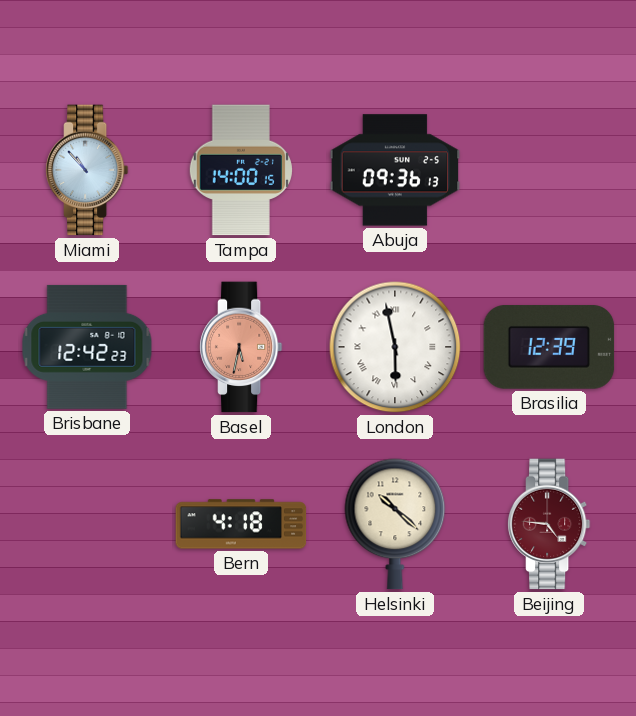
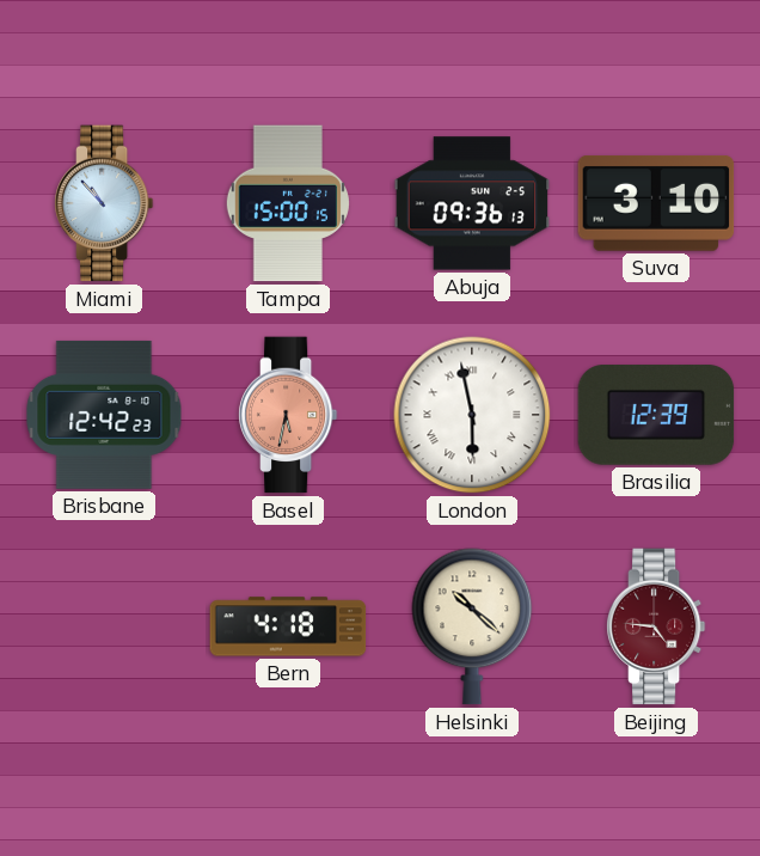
Tampa: 14:00 -> 15:00 (288, 203)
Suva: none -> 3:10 (656, 203)
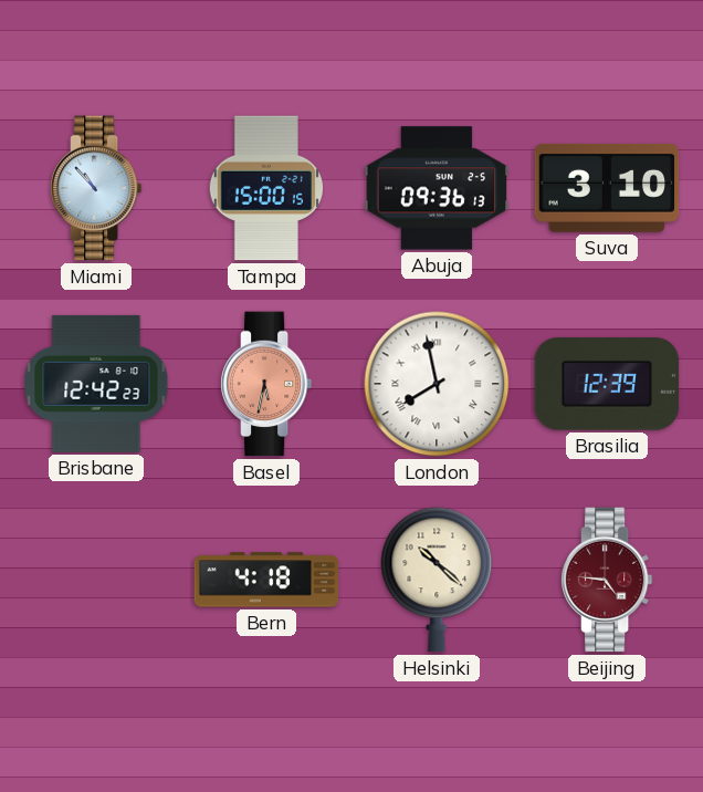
London: 5:58 -> 7:58 (437, 384)
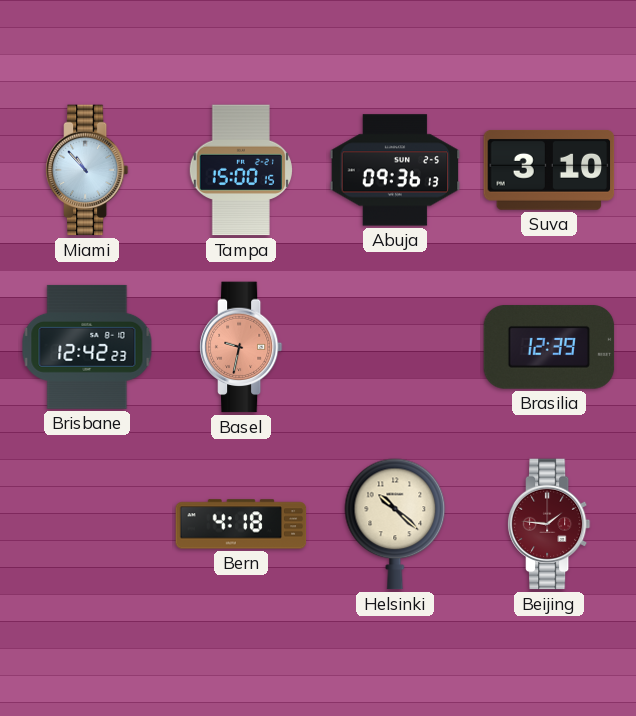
Basel: 5:32 -> 9:32 (241, 347)
London: 7:58 -> none (437, 384)
Beijing: 4:46 -> 1:46 (549, 524)
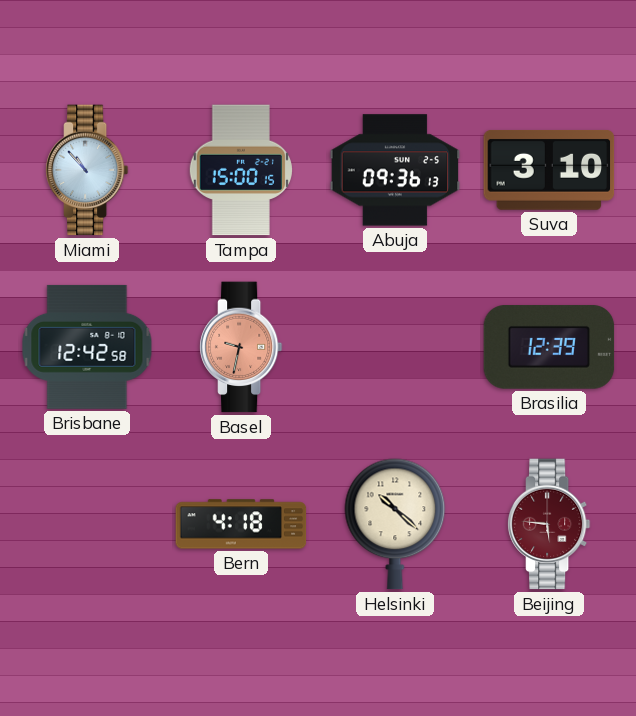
Brisbane: 12:42:23 -> 12:42:58 (87, 347)
Beijing: 1:46 -> 5:46 (549, 524)
